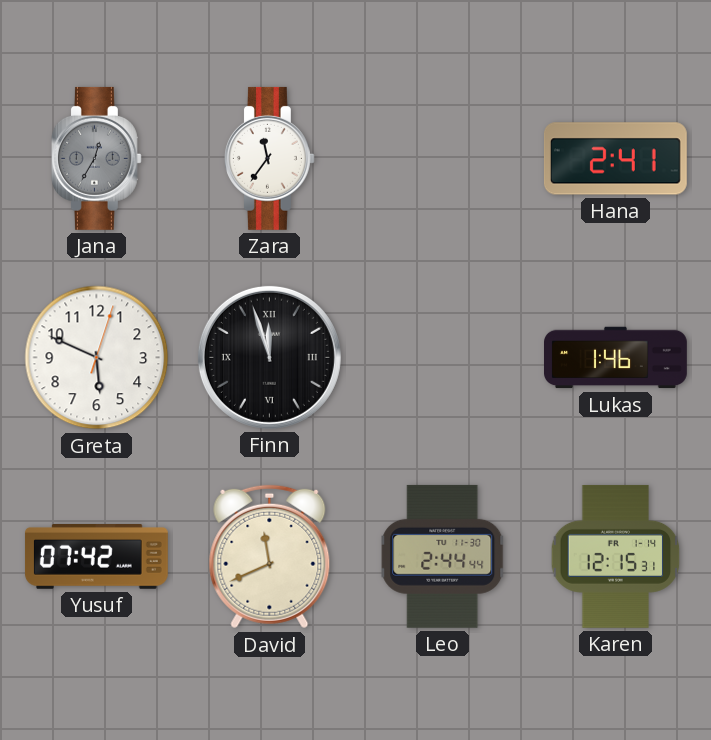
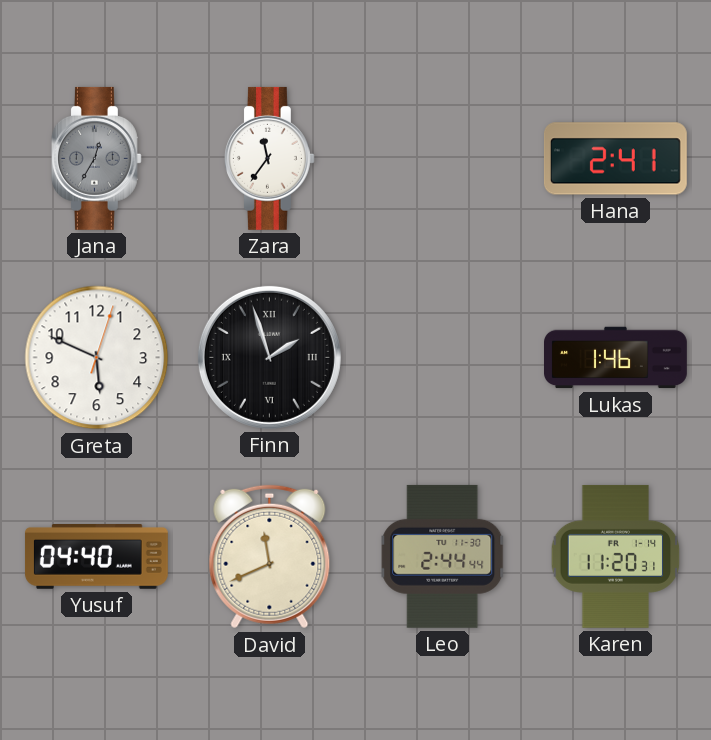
Finn: 11:57 -> 1:57 (269, 357)
Yusuf: 07:42 -> 04:40 (96, 557)
Karen: 12:15 -> 11:20 (616, 556)
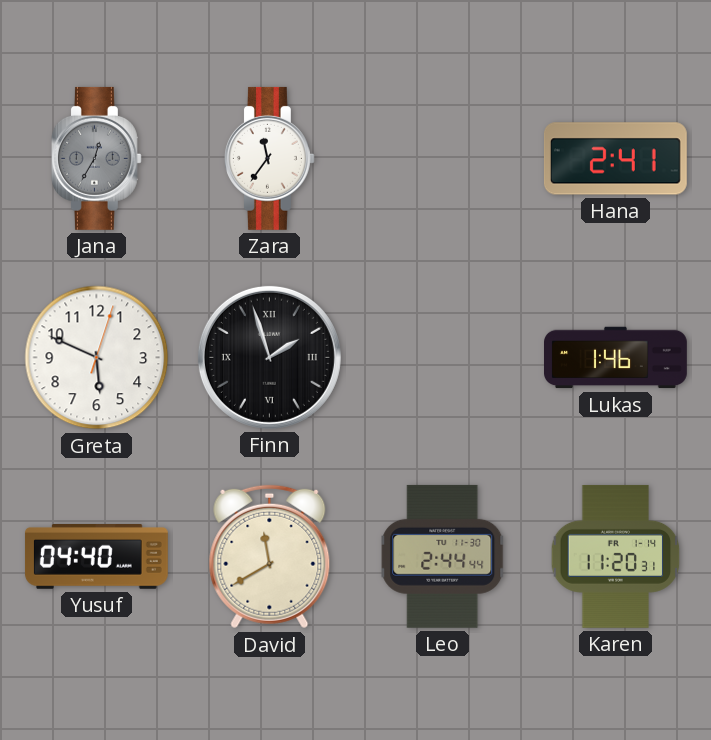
David: 11:41 -> 11:40 (270, 557)
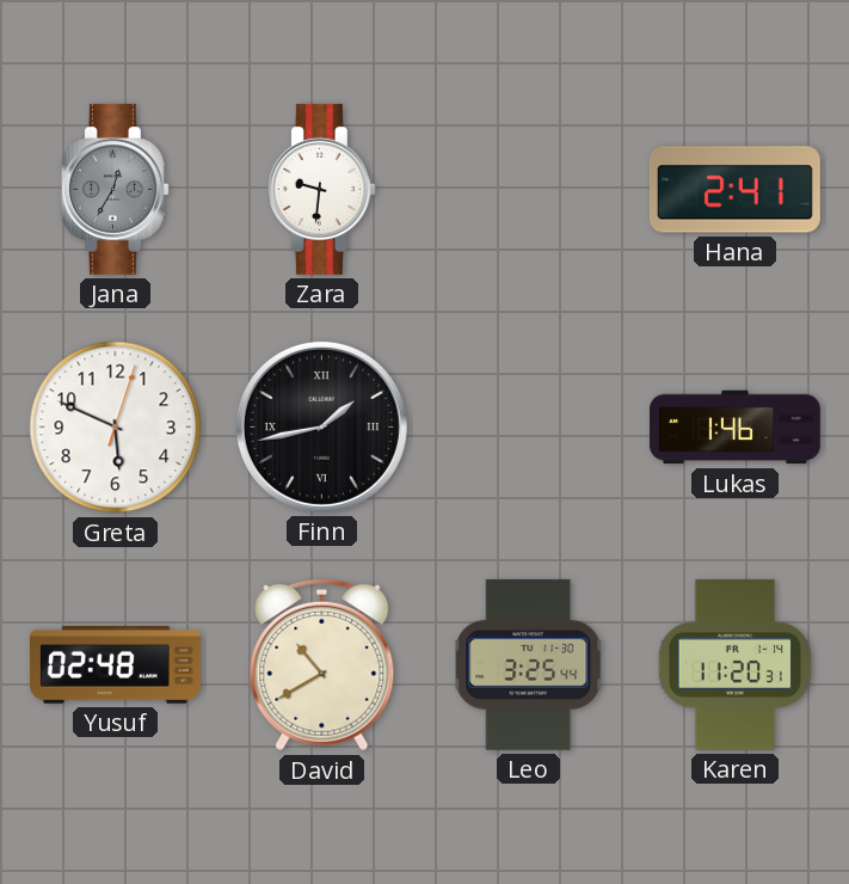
Zara: 11:36 -> 9:31 (321, 189)
Finn: 1:57 -> 1:43 (321, 426)
Yusuf: 04:40 -> 02:48 (115, 665)
David: 11:40 -> 10:40 (322, 665)
Leo: 2:44 -> 3:25 (529, 664)
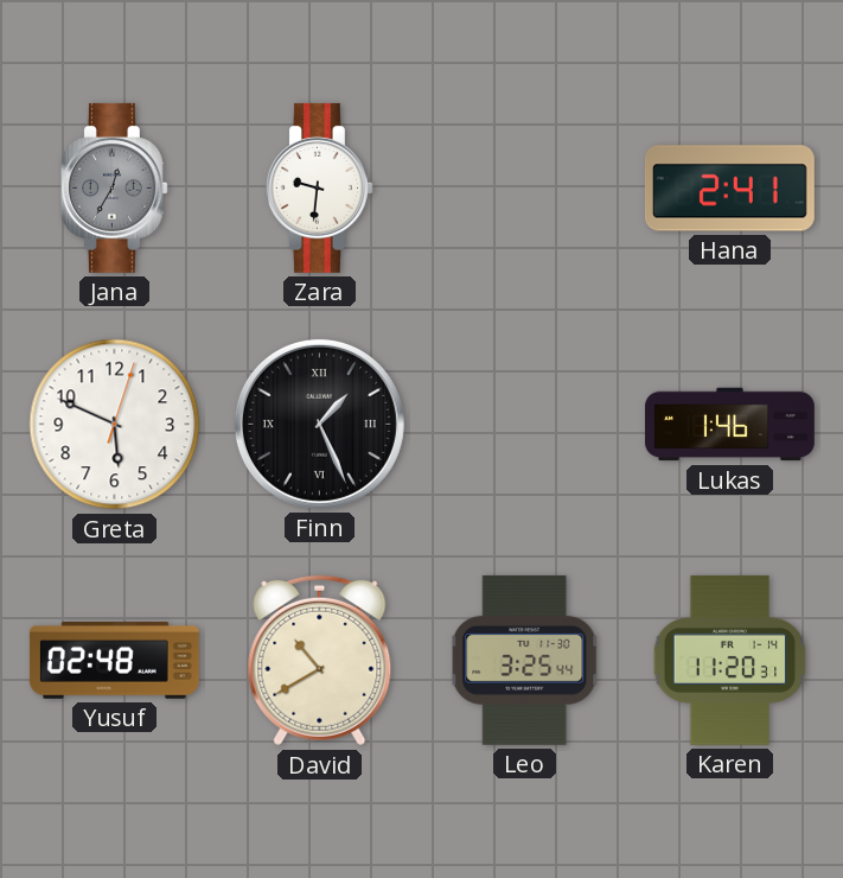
Finn: 1:43 -> 1:26 (319, 424)
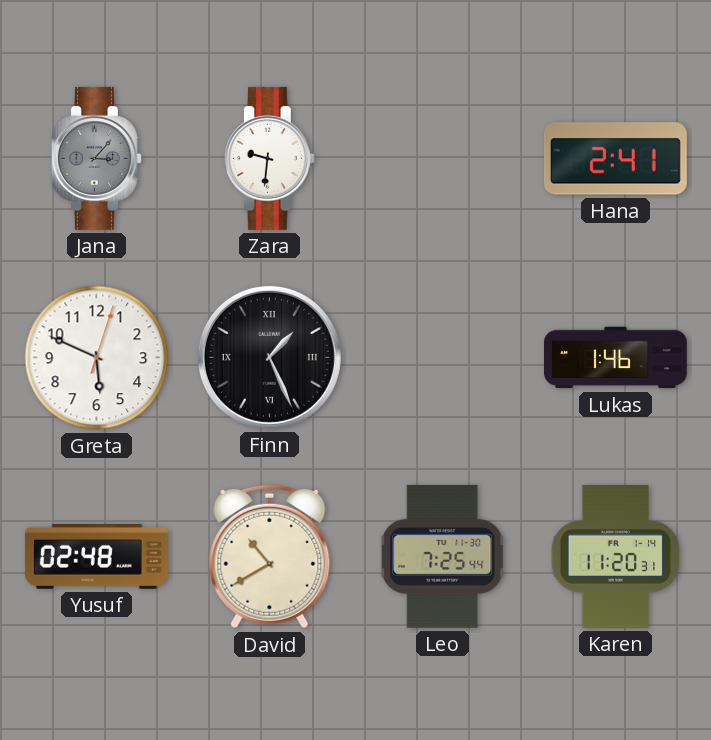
Jana: 12:35 -> 3:07 (96, 158)
Leo: 3:25 -> 7:25 (443, 556)
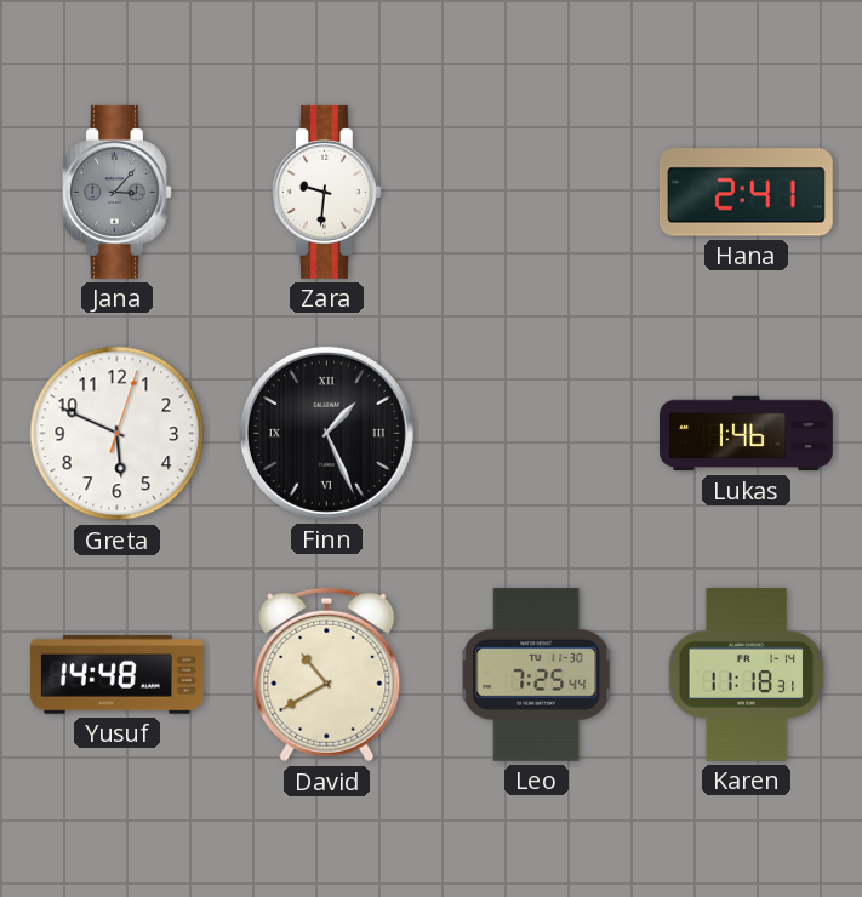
Yusuf: 02:48 -> 14:48 (116, 675)
Karen: 11:20 -> 11:18 (747, 674)
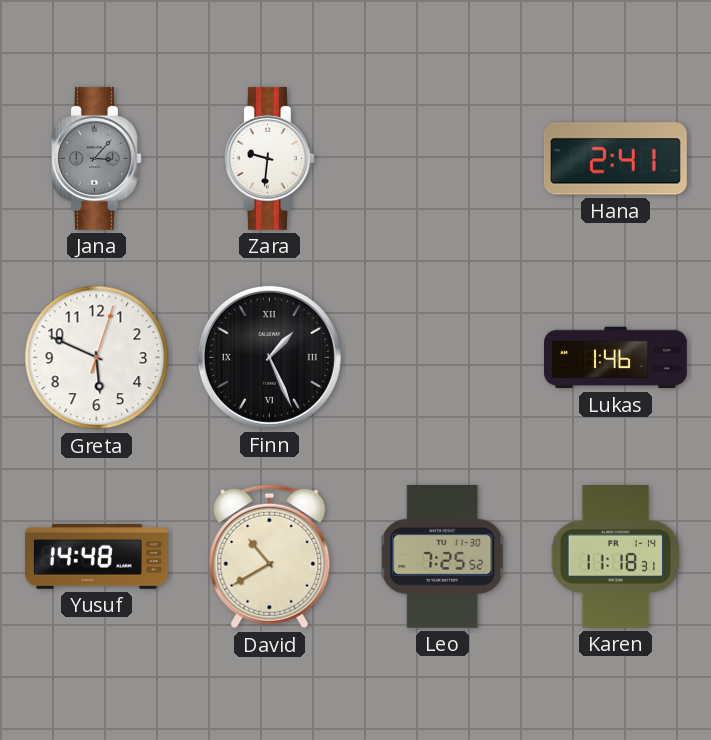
Leo: 7:25:44 -> 7:25:52 (443, 556)
